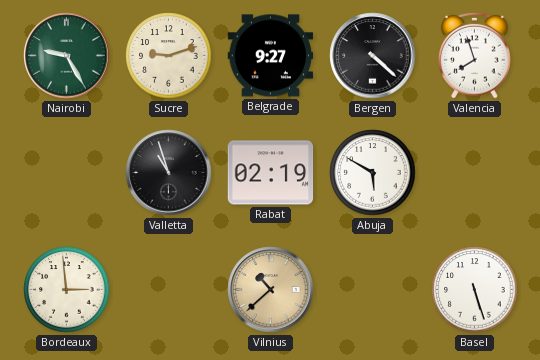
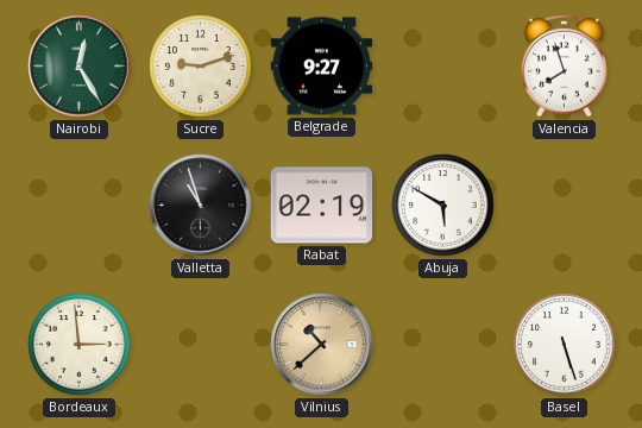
Nairobi: 9:25 -> 12:25 (80, 67)
Bergen: 4:22 -> none (373, 56)
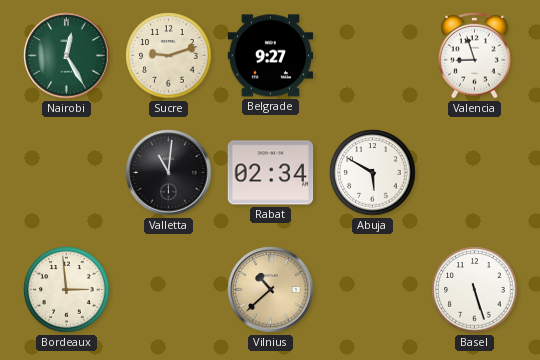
Valencia: 7:57 -> 8:57 (475, 55)
Valletta: 10:57 -> 11:01 (169, 173)
Rabat: 02:19 -> 02:34 (271, 173)
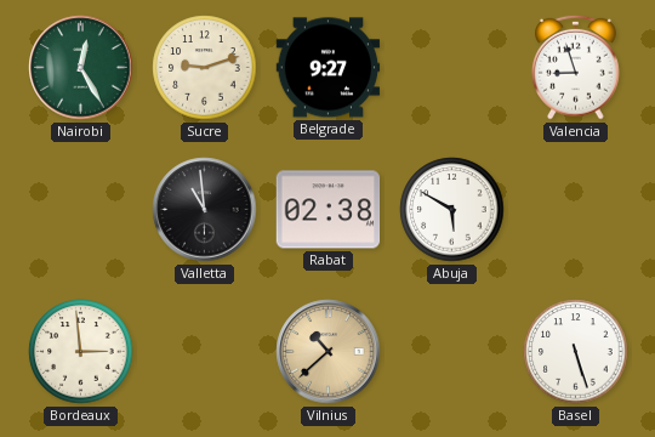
Valletta: 11:01 -> 10:59 (205, 210)
Rabat: 02:34 -> 02:38 (329, 210)
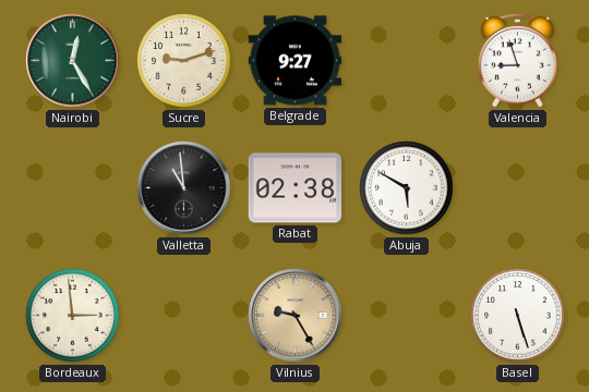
Vilnius: 10:38 -> 9:25 (296, 316)
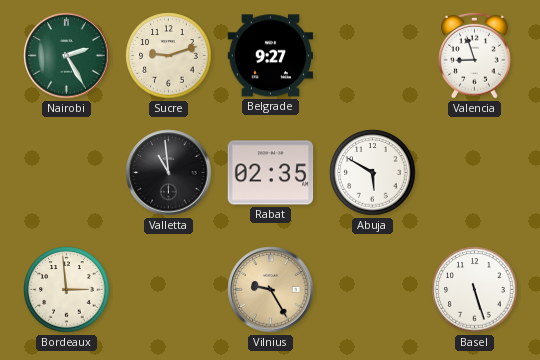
Nairobi: 12:25 -> 2:25 (67, 56)
Rabat: 02:38 -> 02:35 (271, 173)
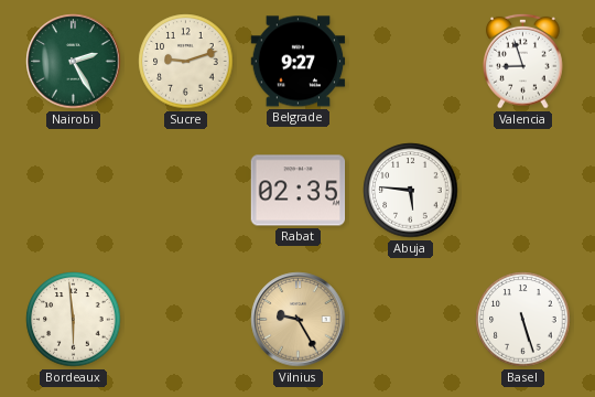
Valletta: 10:59 -> none (169, 173)
Abuja: 5:50 -> 5:46 (411, 191)
Bordeaux: 2:59 -> 5:59 (74, 320)
